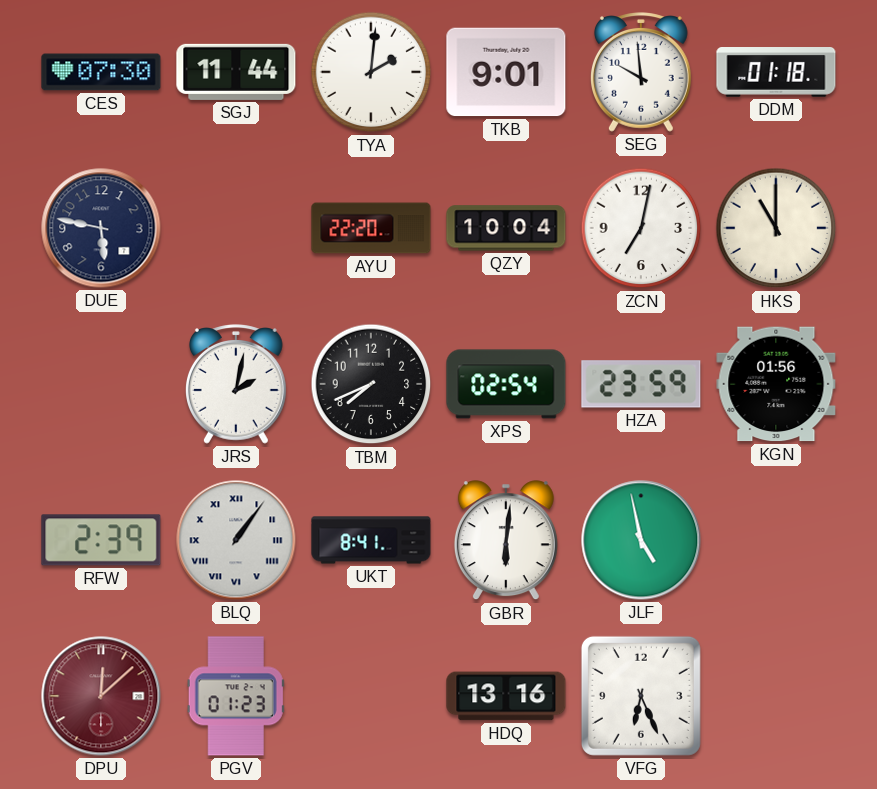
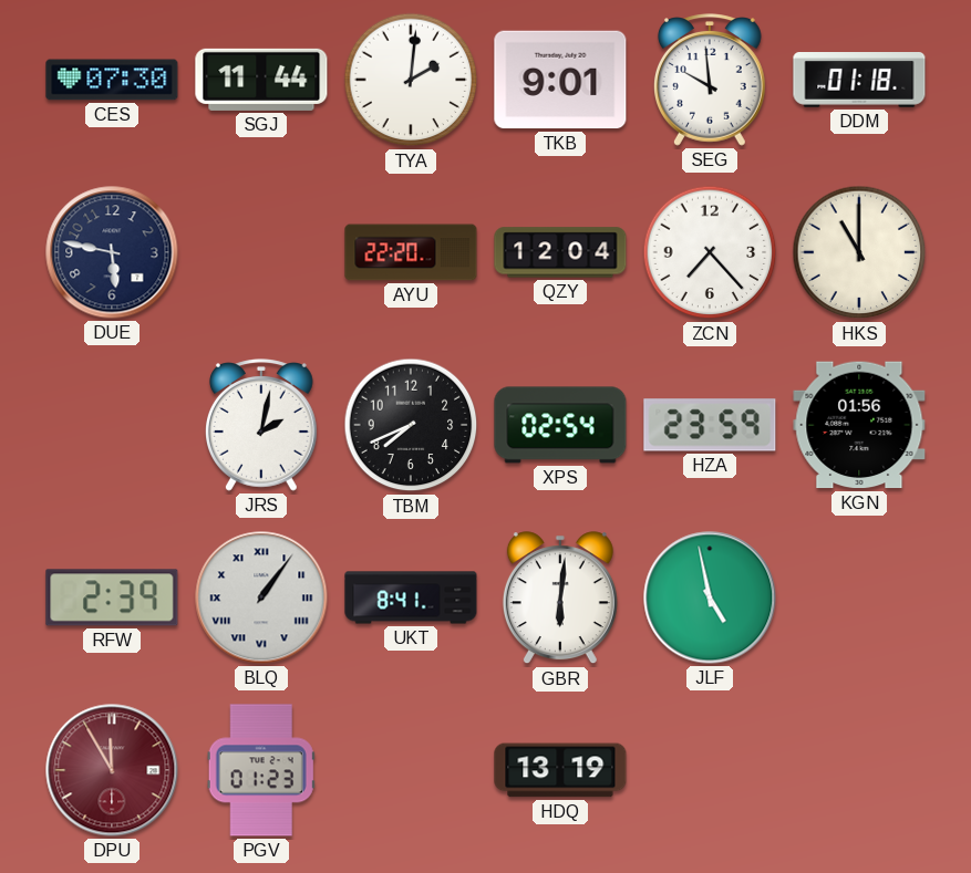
QZY: 10:04 -> 12:04 (560, 252)
ZCN: 7:02 -> 7:23 (710, 252)
DPU: 12:08 -> 11:55 (112, 770)
HDQ: 13:16 -> 13:19 (560, 770)
VFG: 6:26 -> none (641, 696)
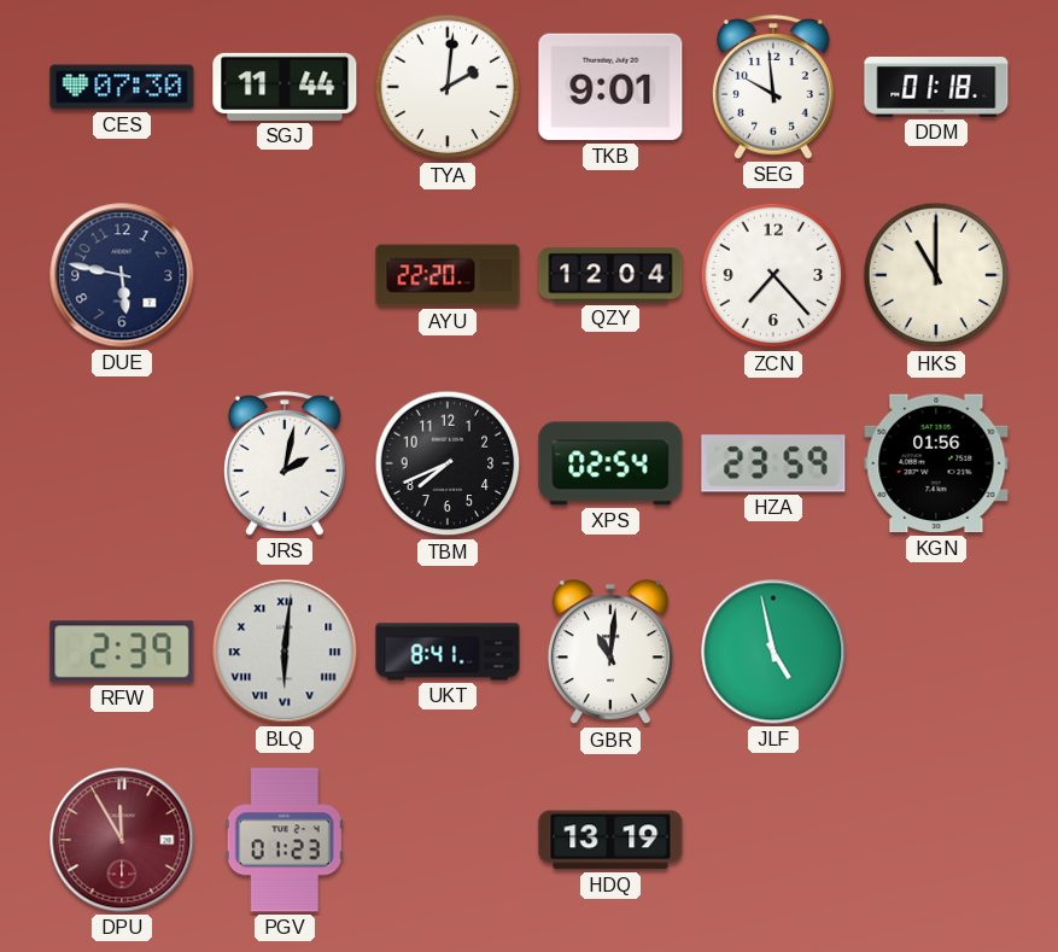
BLQ: 1:06 -> 6:01 (285, 652)
GBR: 6:01 -> 11:01 (610, 653)
